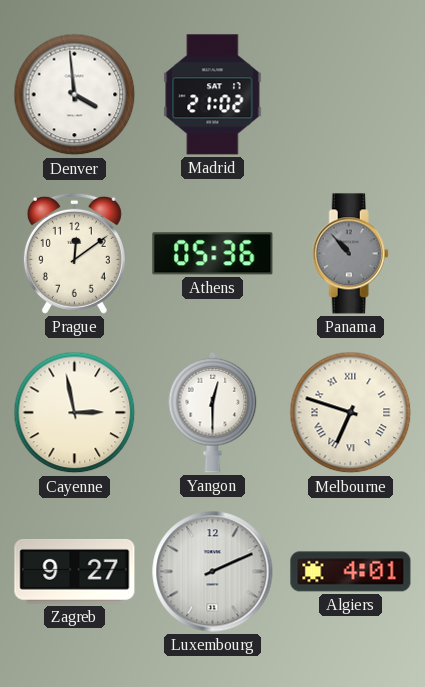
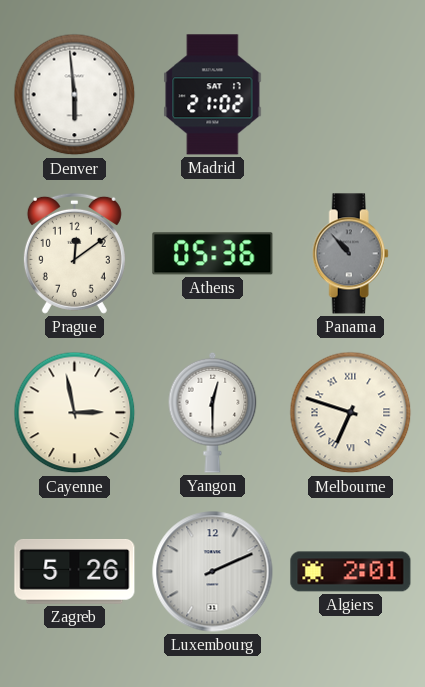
Denver: 3:59 -> 5:59 (75, 95)
Zagreb: 9:27 -> 5:26 (75, 572)
Algiers: 4:01 -> 2:01 (351, 572)
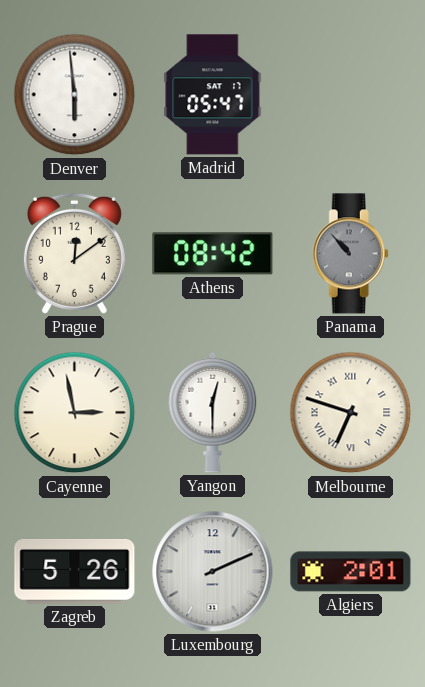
Madrid: 21:02 -> 05:47 (213, 95)
Athens: 05:36 -> 08:42 (213, 254)
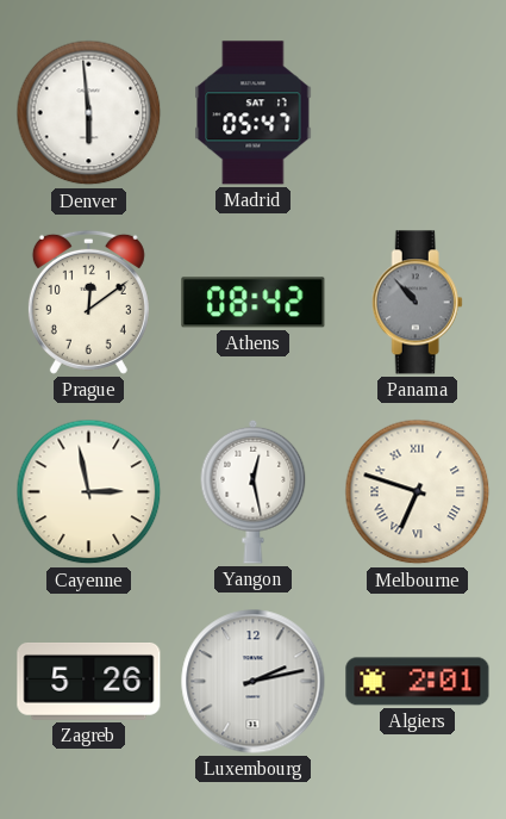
Yangon: 12:30 -> 12:28 (254, 491)
Luxembourg: 2:11 -> 2:13 (254, 682)
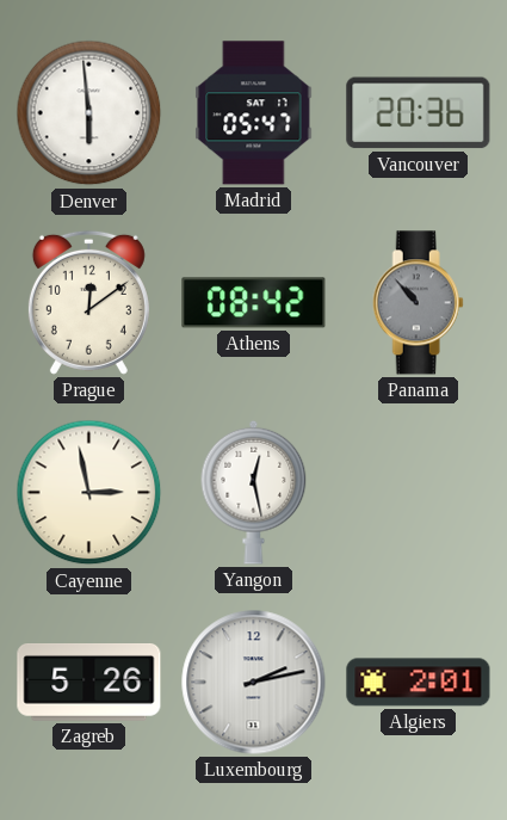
Vancouver: none -> 20:36 (419, 113)
Melbourne: 6:48 -> none (418, 492)
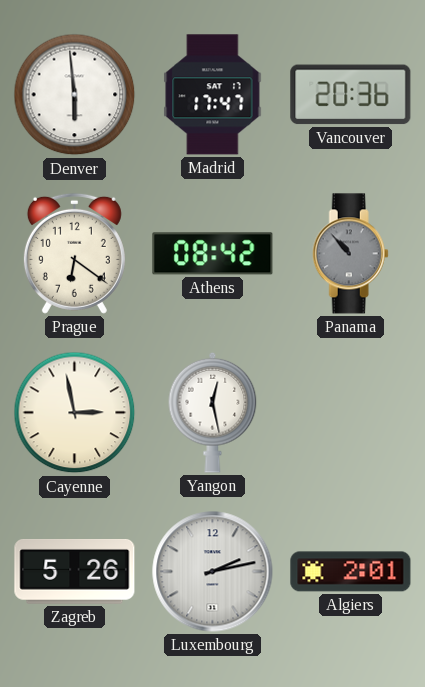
Madrid: 05:47 -> 17:47 (213, 95)
Prague: 12:09 -> 6:21 (74, 253)
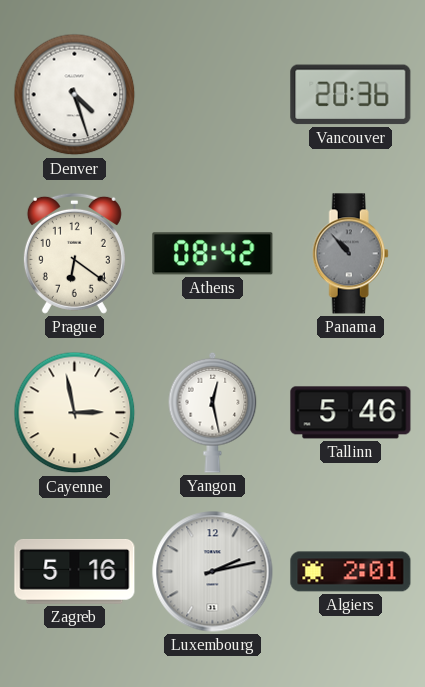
Denver: 5:59 -> 4:27 (75, 95)
Madrid: 17:47 -> none (213, 95)
Tallinn: none -> 5:46 (351, 413)
Zagreb: 5:26 -> 5:16 (75, 572)
